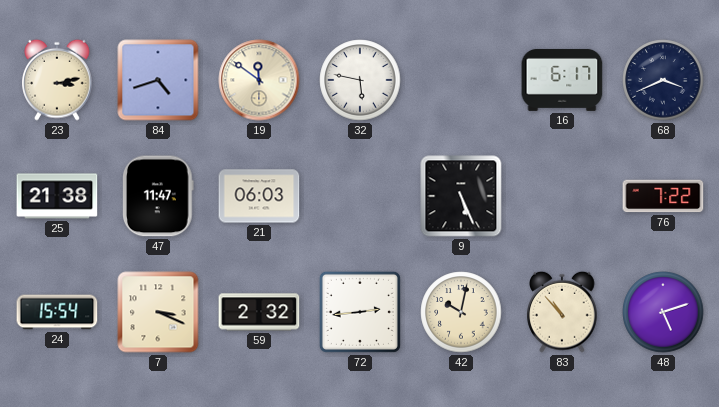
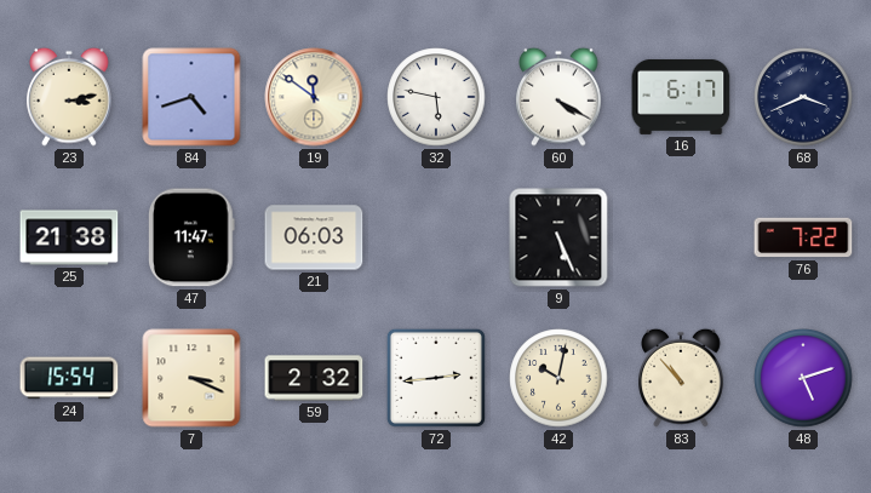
60: none -> 4:20 (558, 97)
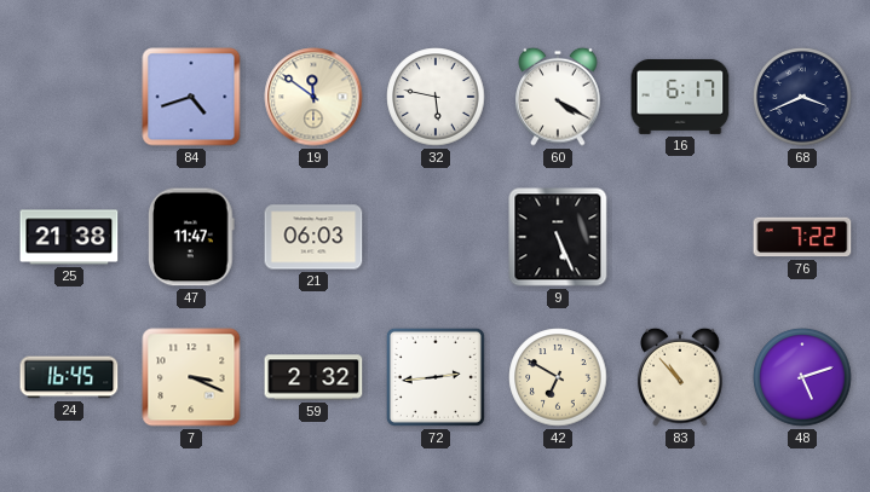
23: 3:13 -> none (69, 97)
24: 15:54 -> 16:45 (69, 377)
42: 10:02 -> 6:50 (558, 377)
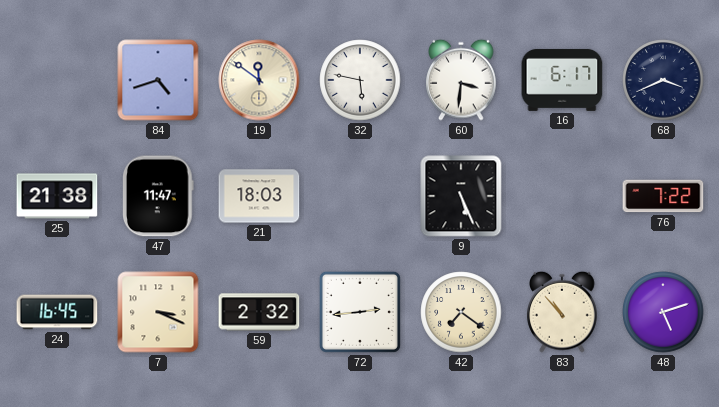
60: 4:20 -> 3:31 (461, 80)
21: 06:03 -> 18:03 (259, 196)
42: 6:50 -> 7:21 (461, 312)
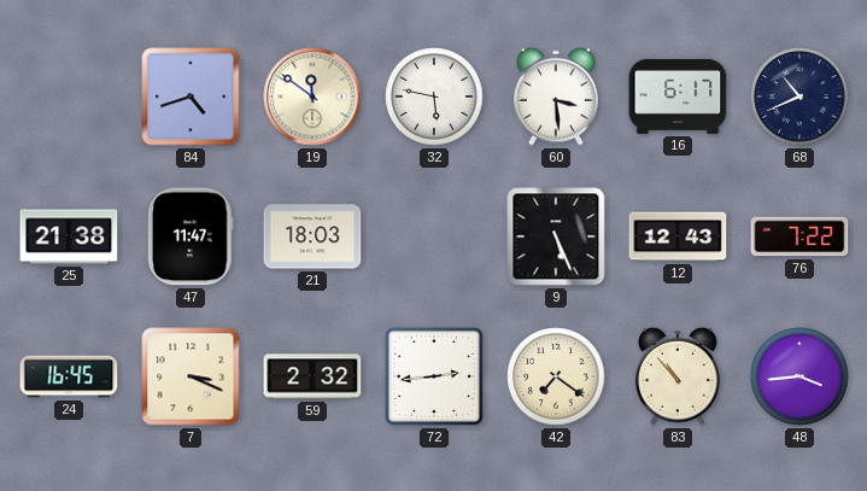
60: 3:31 -> 3:29 (556, 97)
68: 3:41 -> 10:41 (799, 97)
12: none -> 12:43 (678, 236)
48: 5:12 -> 3:44 (799, 376)
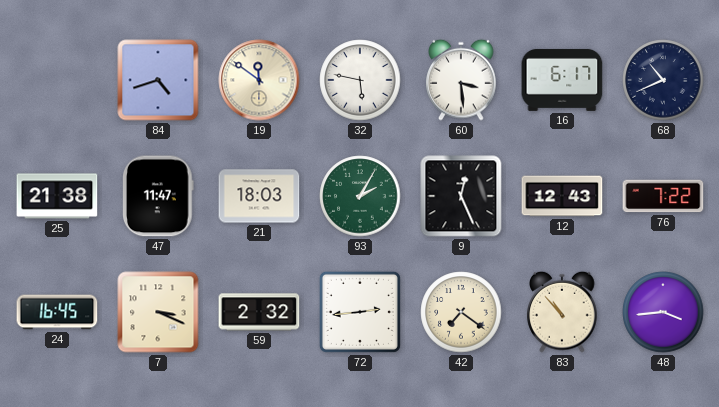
93: none -> 2:05 (360, 196)
9: 5:26 -> 12:26 (461, 196)
